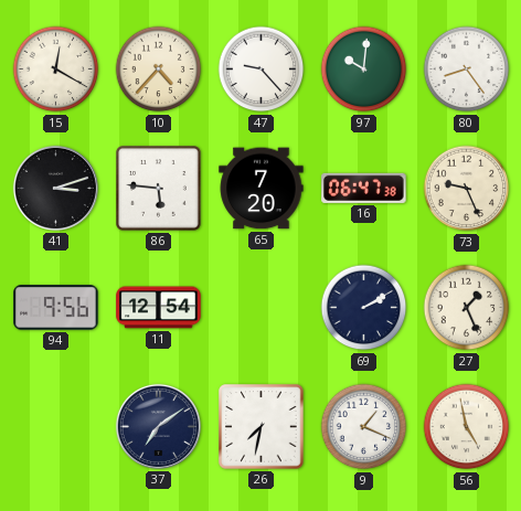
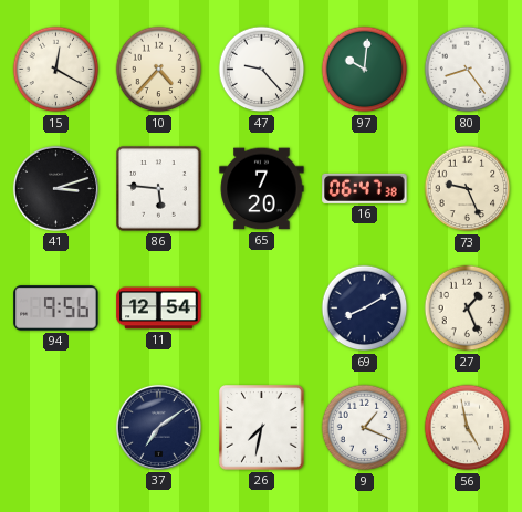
69: 2:10 -> 8:10 (365, 309)
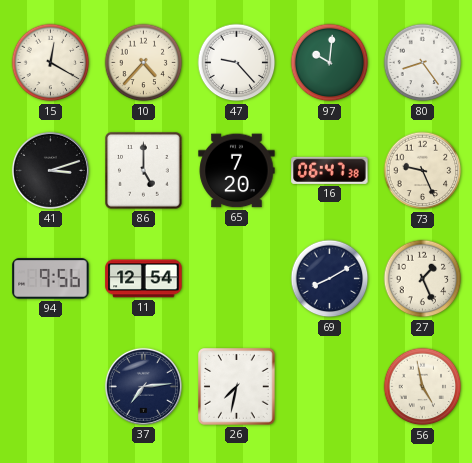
86: 5:46 -> 5:00 (144, 171)
37: 7:09 -> 7:14 (143, 386)
9: 1:19 -> none (365, 428)
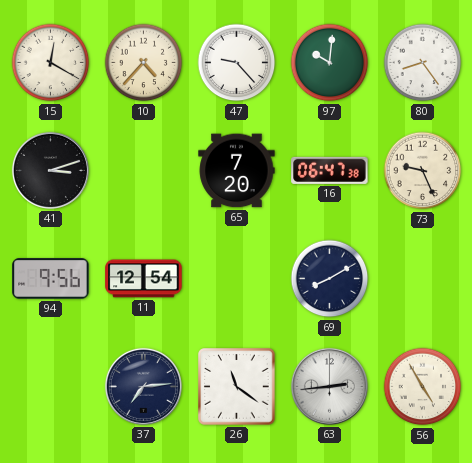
86: 5:00 -> none (144, 171)
27: 1:26 -> none (423, 279)
26: 7:32 -> 11:21 (237, 387)
63: none -> 2:44 (329, 386)
56: 4:58 -> 4:55 (423, 387)
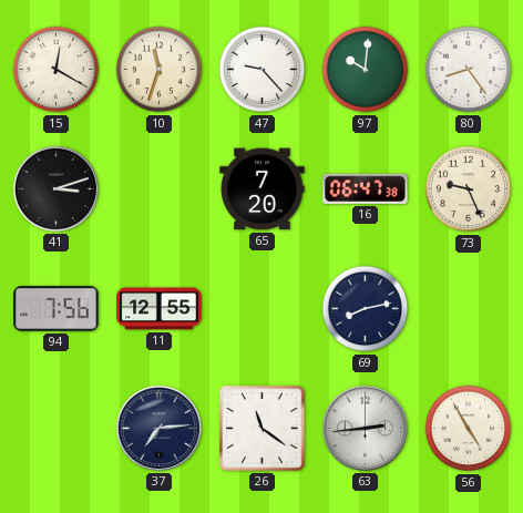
10: 4:37 -> 11:33 (160, 70)
94: 9:56 -> 7:56 (57, 309)
11: 12:54 -> 12:55 (160, 309)
69: 8:10 -> 8:13 (366, 309)
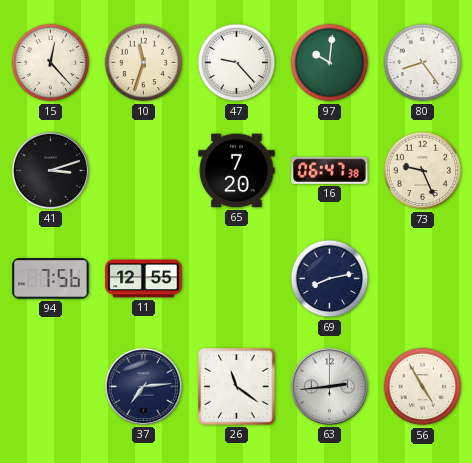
15: 12:20 -> 12:23 (51, 63)
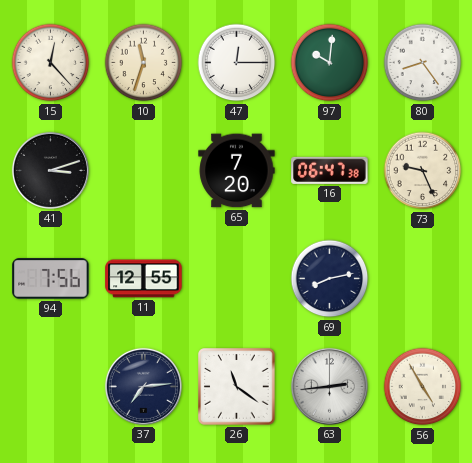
47: 9:23 -> 12:15 (237, 63)
